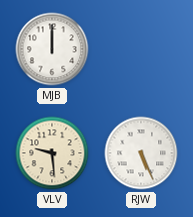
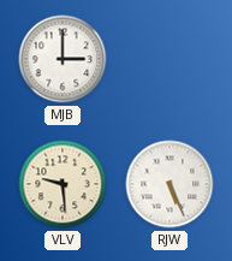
MJB: 12:00 -> 3:00 (63, 59)
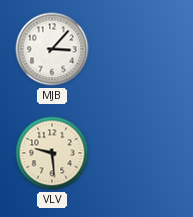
MJB: 3:00 -> 3:07 (52, 49)
RJW: 5:26 -> none (169, 184)
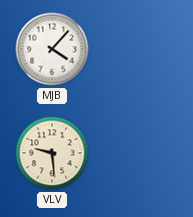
MJB: 3:07 -> 4:07 (52, 49)
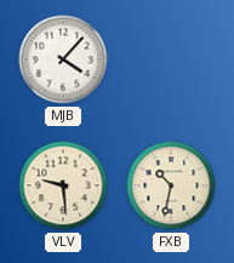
FXB: none -> 10:32 (171, 185)
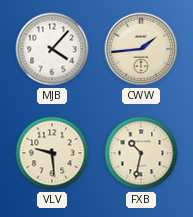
CWW: none -> 1:44 (141, 49)
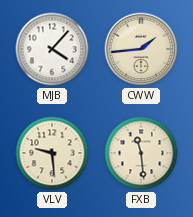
FXB: 10:32 -> 11:29 (141, 153)
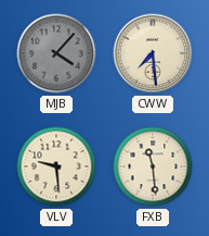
MJB dial: white -> grey (56, 53)
CWW: 1:44 -> 7:29 (153, 53)
